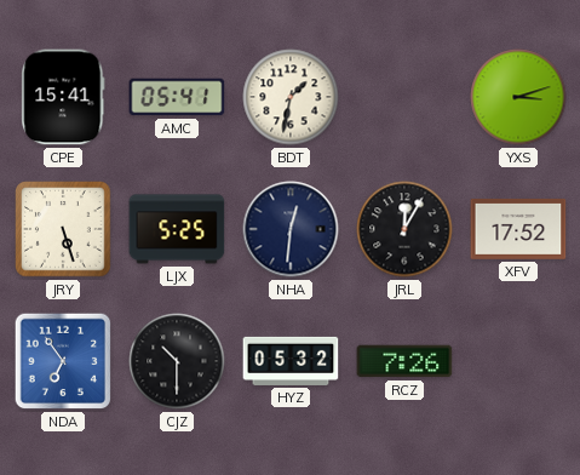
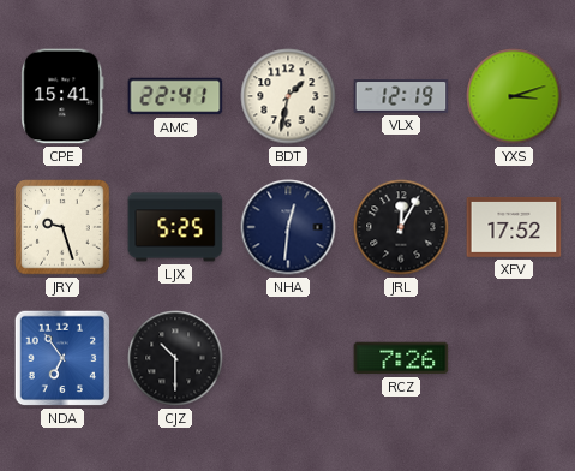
AMC: 05:41 -> 22:41 (175, 96)
VLX: none -> 12:19 (401, 97)
JRY: 5:27 -> 9:27 (62, 227)
HYZ: 05:32 -> none (291, 361)
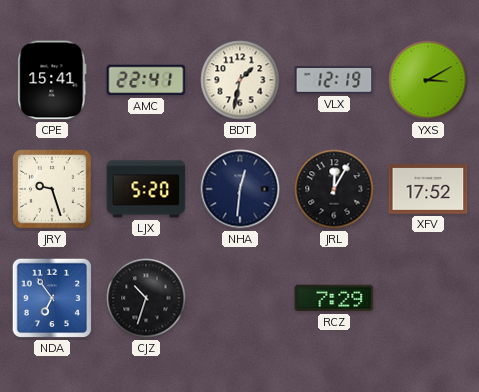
YXS: 3:12 -> 3:10 (428, 80)
LJX: 5:25 -> 5:20 (146, 189)
CJZ: 10:30 -> 10:33 (146, 298)
RCZ: 7:26 -> 7:29 (334, 298)
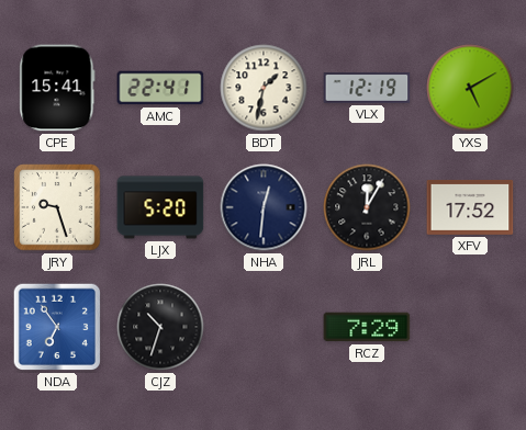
YXS: 3:10 -> 5:10 (470, 88)
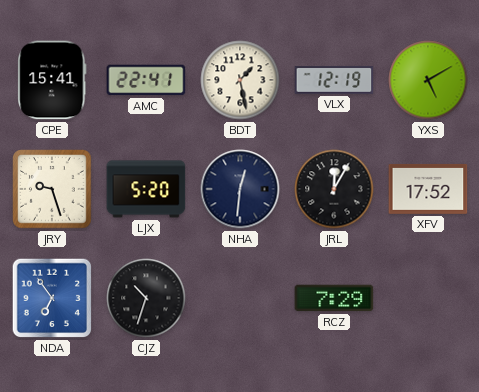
BDT: 1:32 -> 1:28 (240, 80)
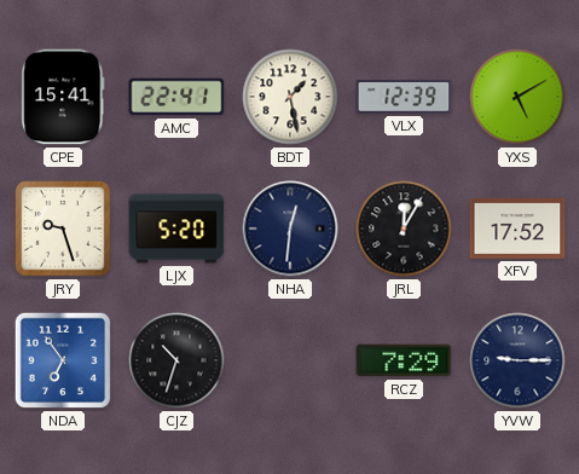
VLX: 12:19 -> 12:39 (404, 98)
YVW: none -> 9:15 (517, 360)
